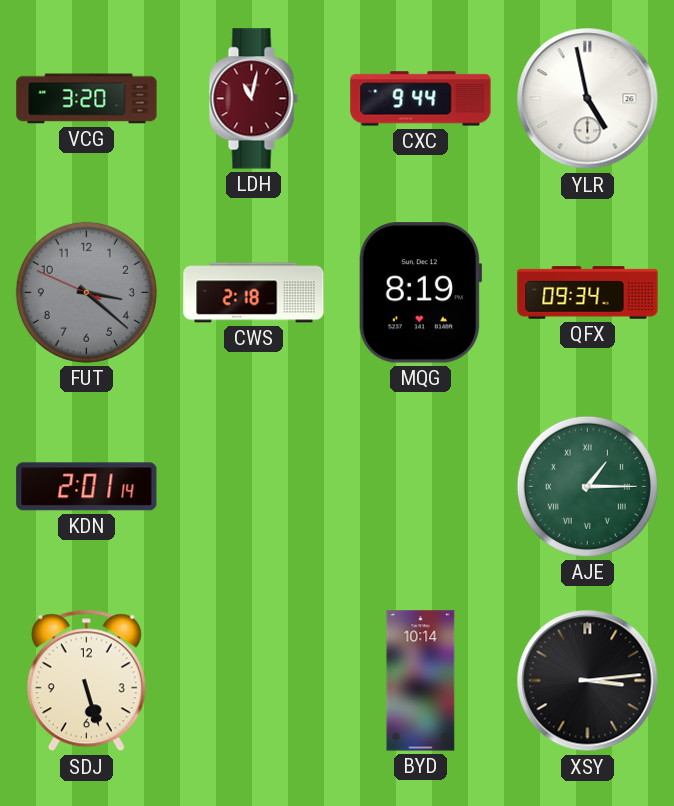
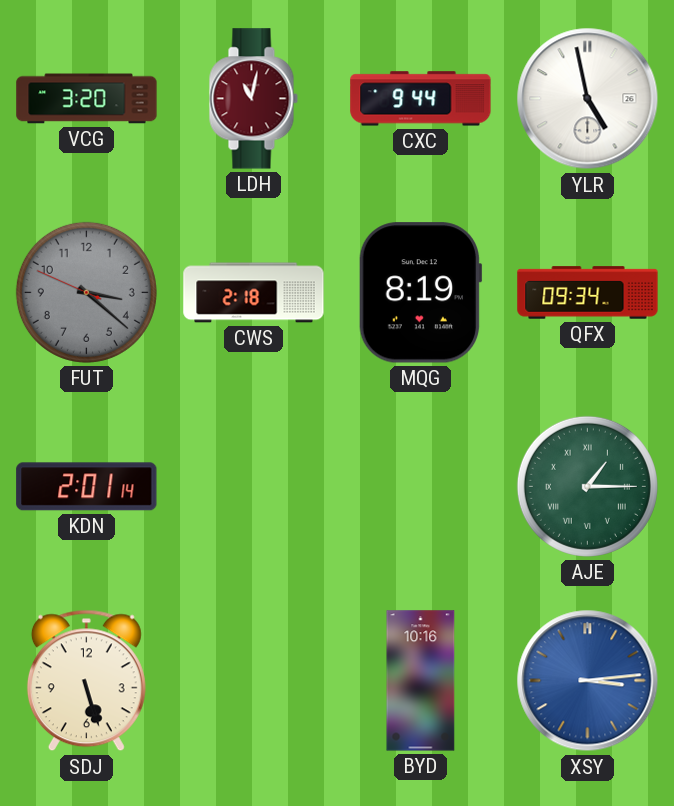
BYD: 10:14 -> 10:16 (421, 681)
XSY dial: black -> blue (588, 681)
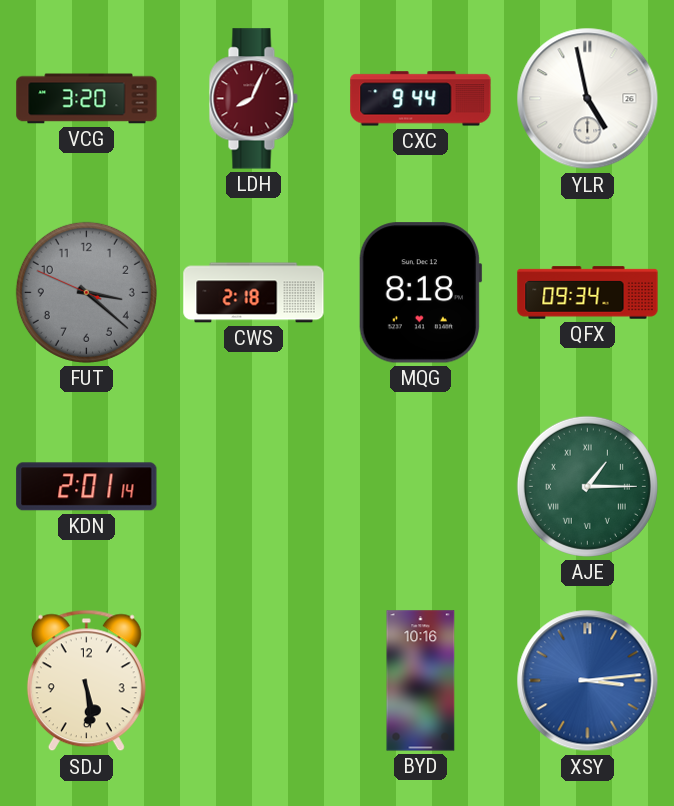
LDH: 11:02 -> 8:04 (253, 99)
MQG: 8:19 -> 8:18 (420, 293)
SDJ: 5:27 -> 5:29 (86, 681)
